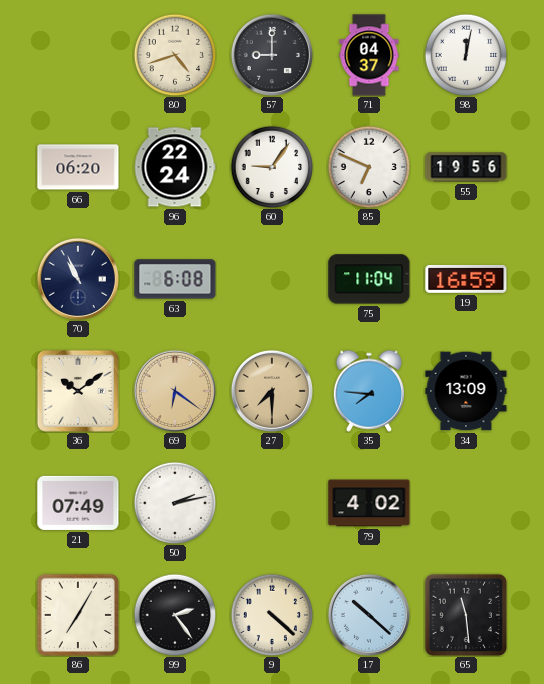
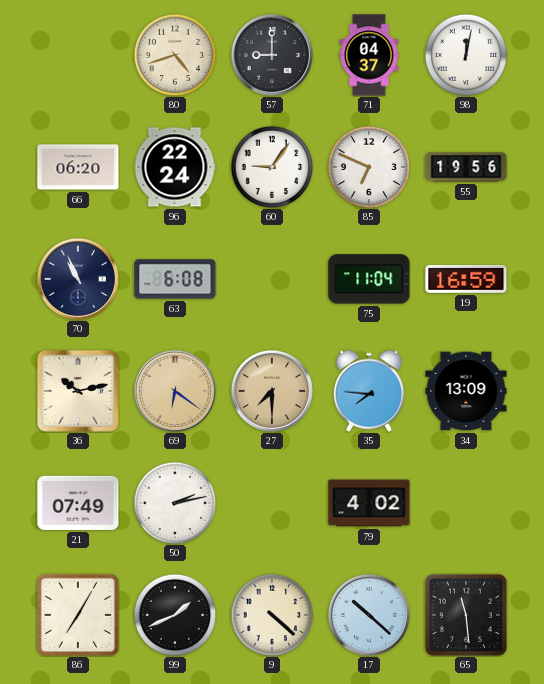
36: 10:09 -> 10:13 (78, 391)
99: 2:24 -> 1:41 (175, 615)
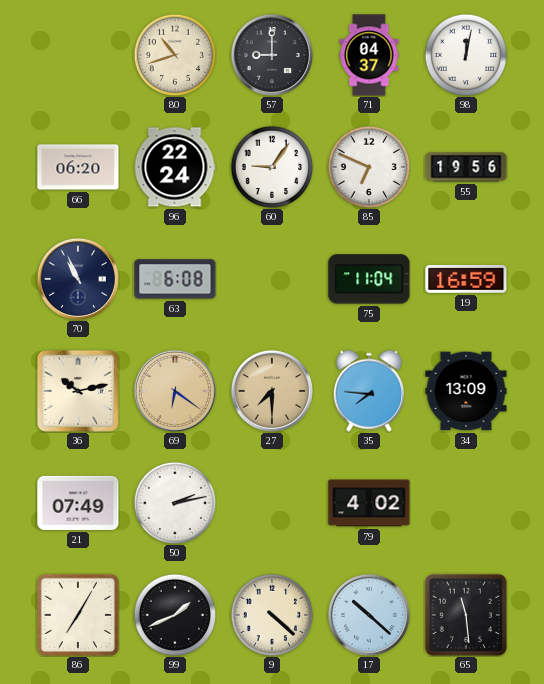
80: 4:42 -> 10:42 (175, 55)
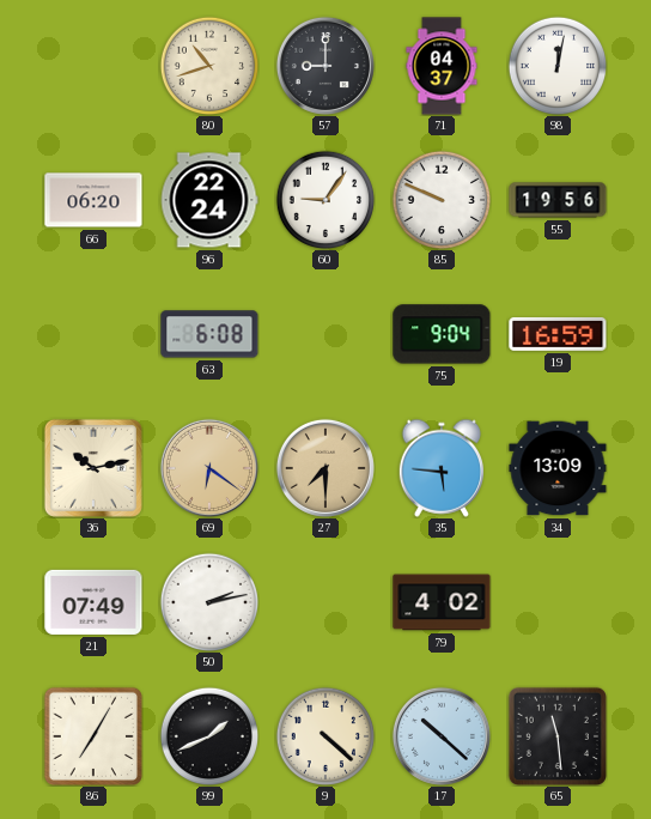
85: 6:49 -> 9:49 (442, 200)
70: 10:56 -> none (78, 279)
75: 11:04 -> 9:04 (442, 334)
35: 7:46 -> 5:46 (440, 468)
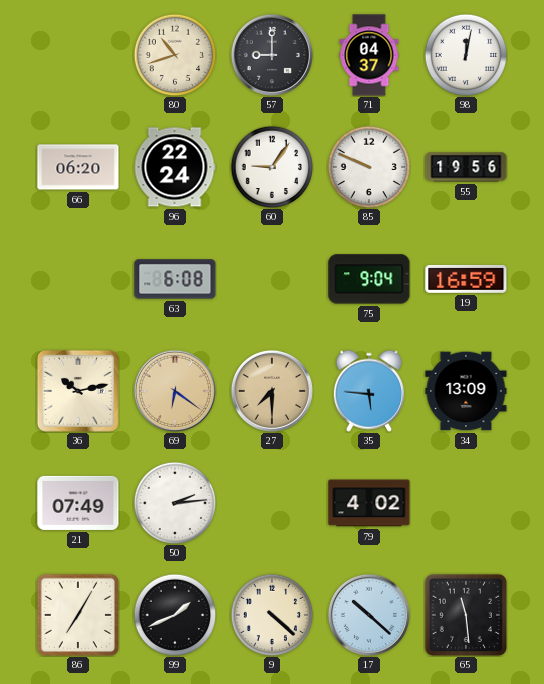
50: 2:13 -> 2:14 (175, 503)
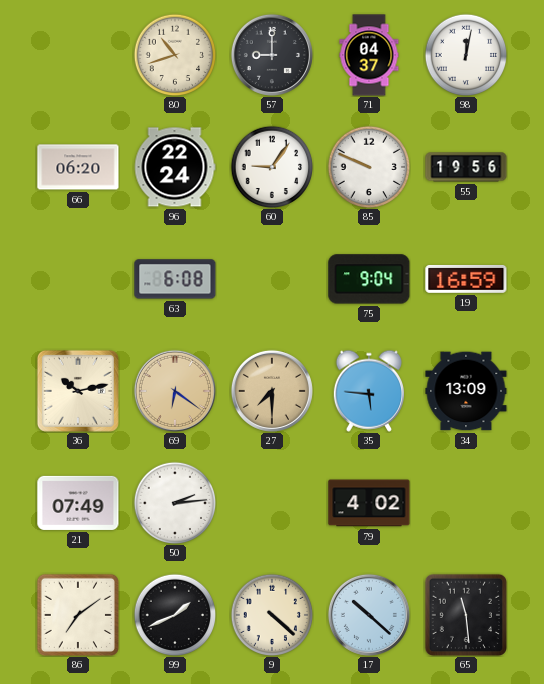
86: 7:05 -> 7:09 (78, 615)
